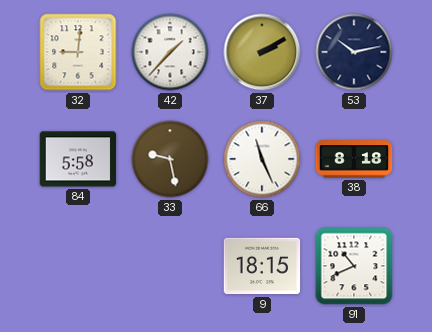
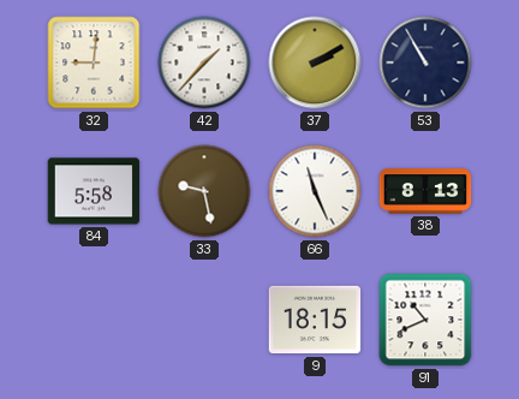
53: 10:13 -> 10:55 (425, 62)
38: 8:18 -> 8:13 (425, 191)
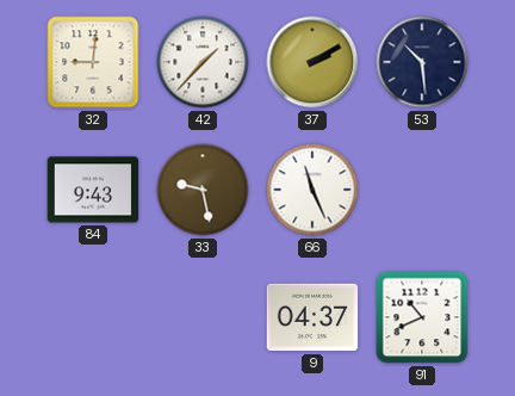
53: 10:55 -> 10:29 (422, 62)
84: 5:58 -> 9:43 (93, 190)
38: 8:13 -> none (425, 191)
9: 18:15 -> 04:37 (312, 317)
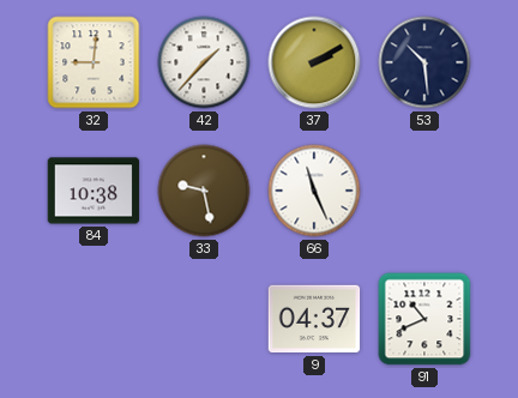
84: 9:43 -> 10:38 (94, 191)
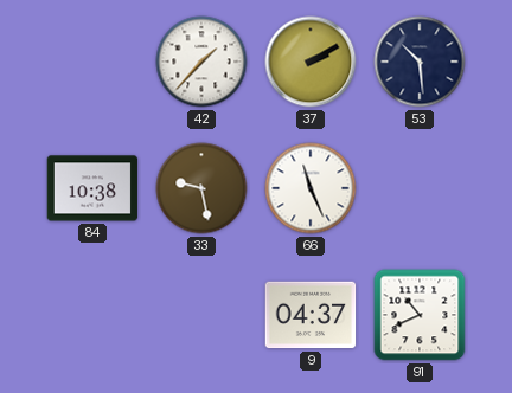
32: 9:01 -> none (94, 62)
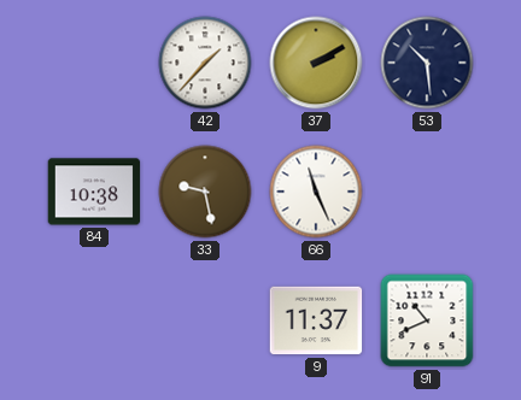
9: 04:37 -> 11:37 (316, 320)
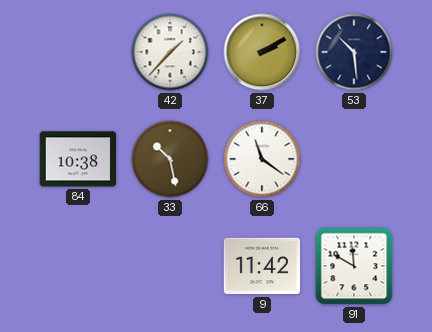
33: 9:28 -> 10:28 (170, 159)
66: 11:26 -> 11:21 (262, 159)
9: 11:37 -> 11:42 (262, 266)
91: 10:41 -> 11:50 (354, 266)
